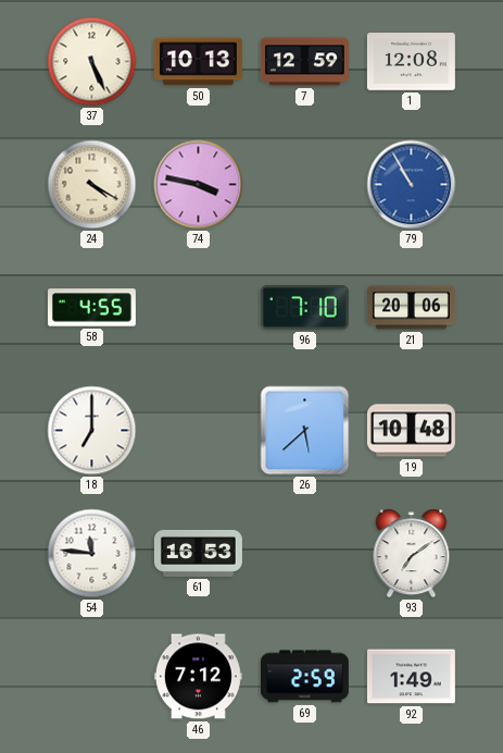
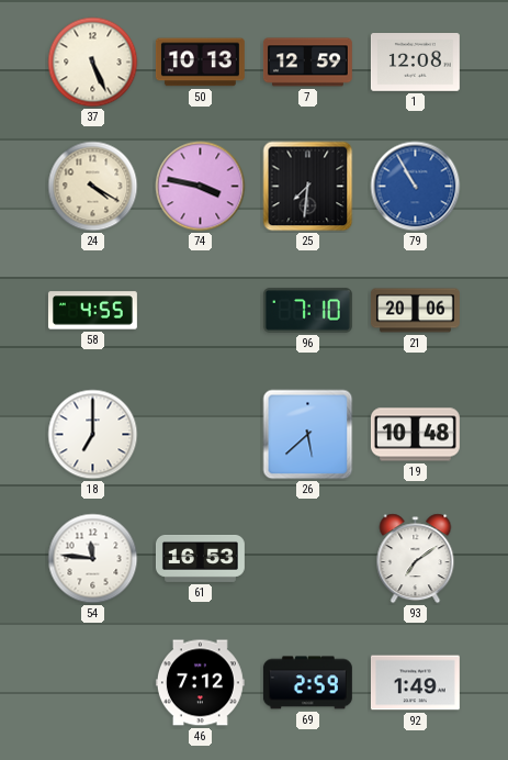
25: none -> 7:31 (308, 187)
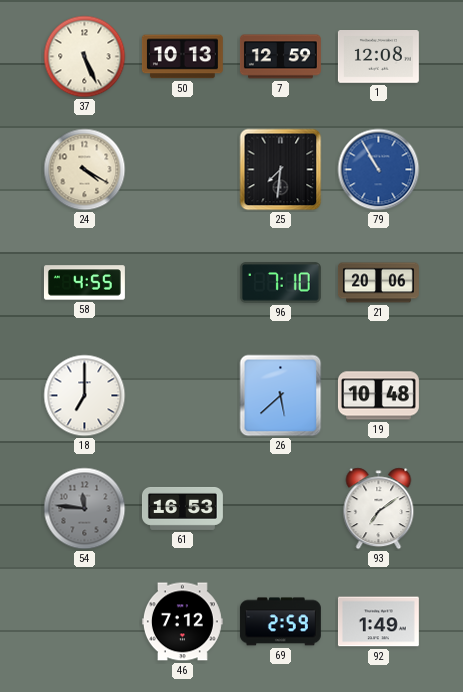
74: 3:47 -> none (201, 187)
54 dial: white -> grey (85, 509)
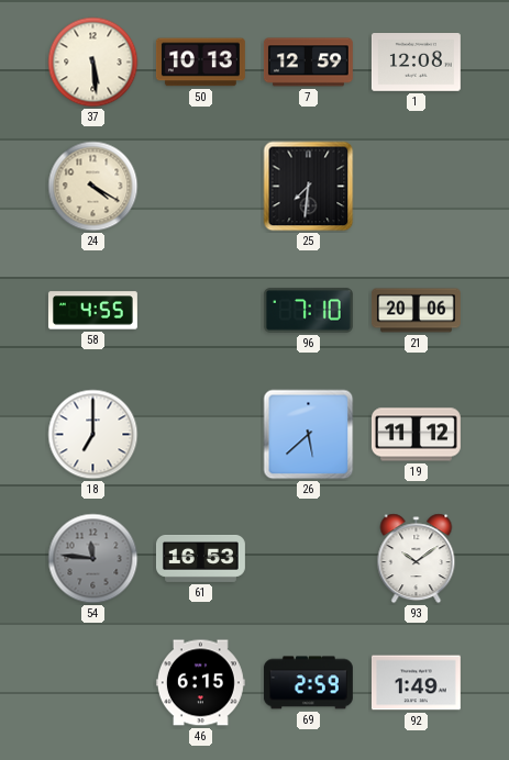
37: 5:26 -> 5:29 (93, 63)
79: 10:55 -> none (379, 170)
19: 10:48 -> 11:12 (416, 435)
93: 7:09 -> 10:09 (417, 559)
46: 7:12 -> 6:15 (200, 683)
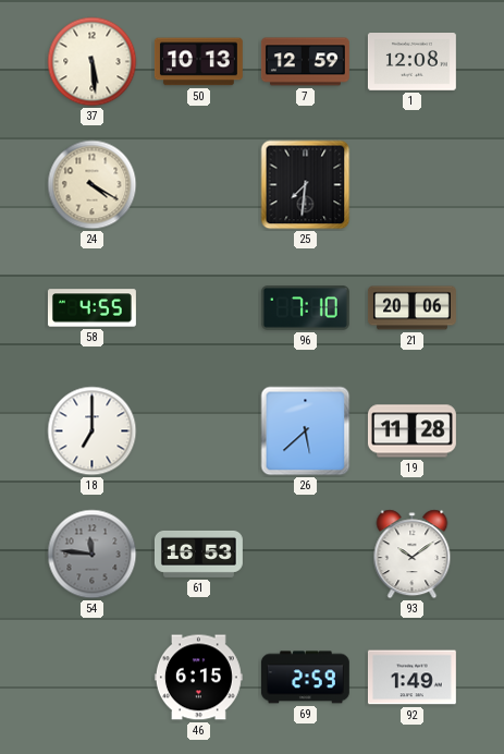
19: 11:12 -> 11:28 (411, 431)
